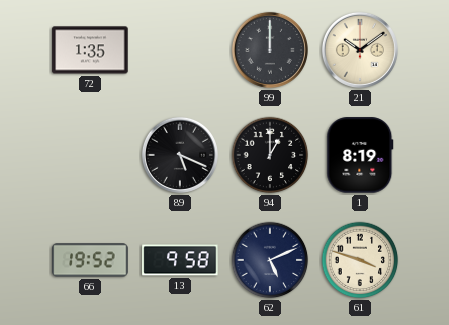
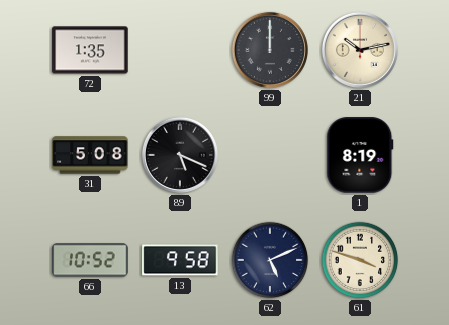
21: 10:09 -> 10:13 (360, 50)
31: none -> 5:08 (90, 155)
94: 1:00 -> none (270, 155)
66: 19:52 -> 10:52 (90, 260)
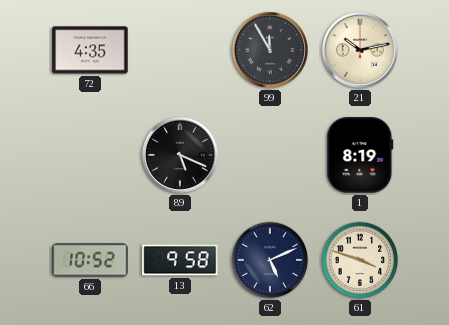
72: 1:35 -> 4:35 (90, 50)
99: 12:00 -> 11:55 (270, 50)
31: 5:08 -> none (90, 155)
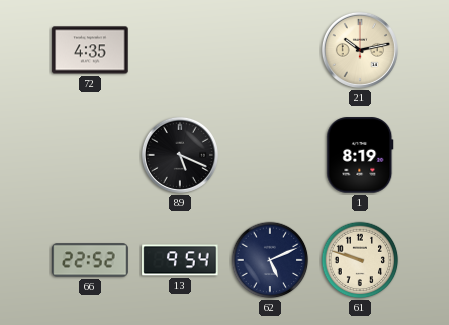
99: 11:55 -> none (270, 50)
66: 10:52 -> 22:52 (90, 260)
13: 9:58 -> 9:54 (180, 260)
61: 3:48 -> 9:48 (360, 260)
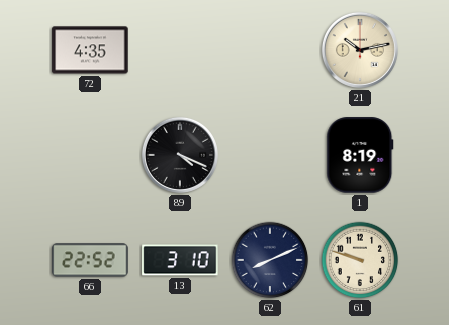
89: 5:19 -> 4:19 (180, 155)
13: 9:54 -> 3:10 (180, 260)
62: 5:11 -> 8:11 (270, 260)
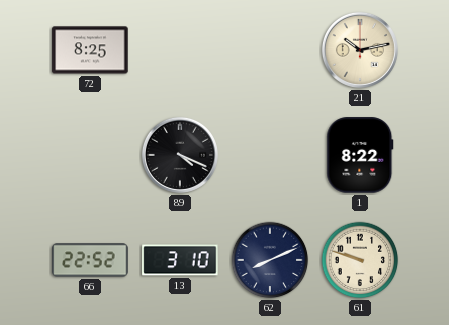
72: 4:35 -> 8:25 (90, 50)
1: 8:19 -> 8:22 (360, 155)
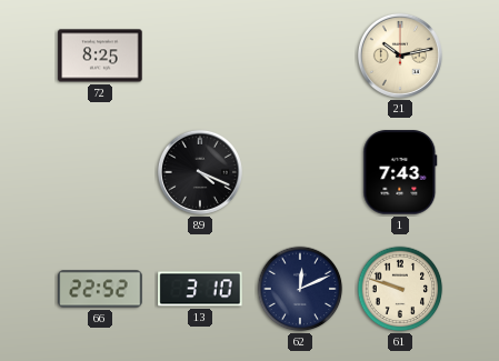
1: 8:22 -> 7:43 (400, 172)
62: 8:11 -> 12:11 (300, 289)
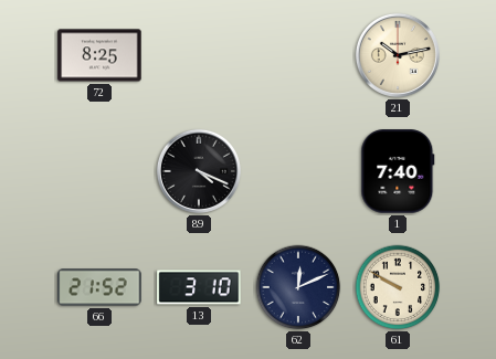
1: 7:43 -> 7:40 (398, 171)
66: 22:52 -> 21:52 (99, 287)
61: 9:48 -> 9:50 (398, 287)
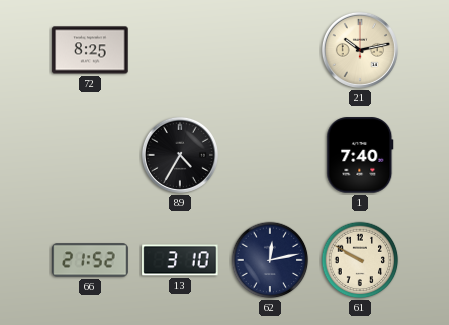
89: 4:19 -> 4:35 (180, 155)
62: 12:11 -> 12:13 (270, 260)
